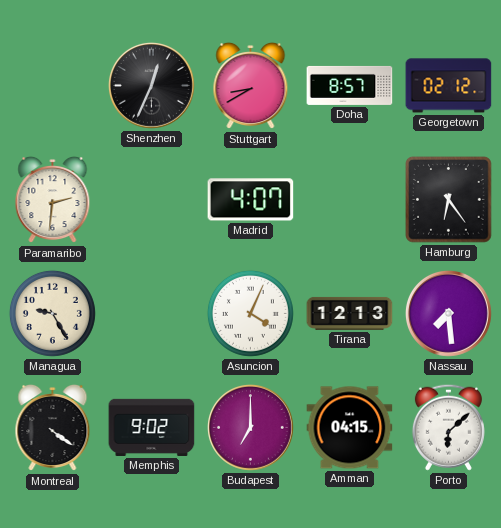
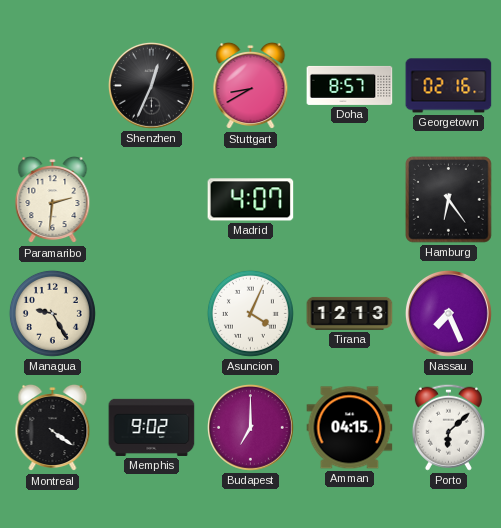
Georgetown: 02:12 -> 02:16 (449, 86)
Nassau: 7:29 -> 7:26 (449, 314)
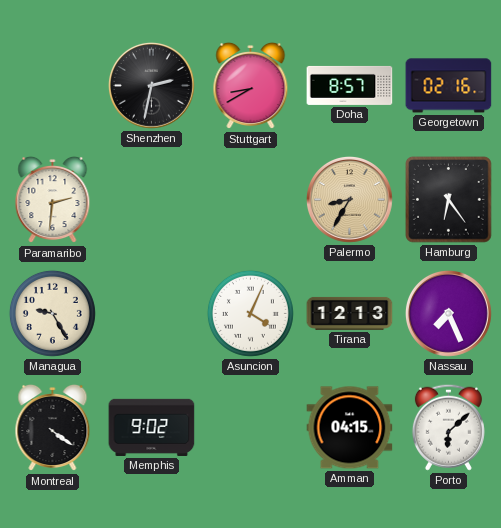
Shenzhen: 12:34 -> 2:32 (152, 86)
Madrid: 4:07 -> none (251, 200)
Palermo: none -> 8:35 (350, 200)
Budapest: 7:00 -> none (251, 428)
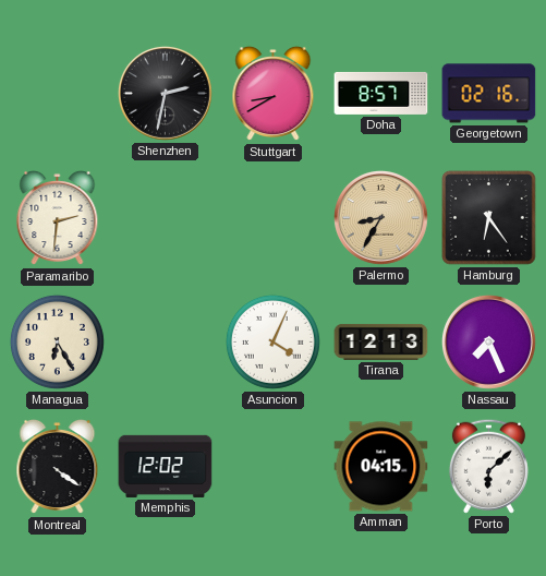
Managua: 9:25 -> 6:25 (57, 341)
Memphis: 9:02 -> 12:02 (166, 466)
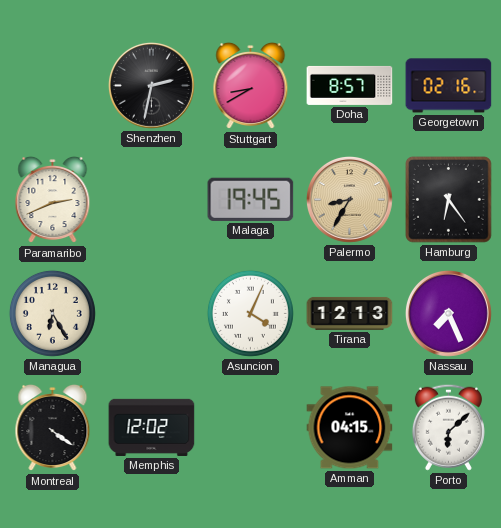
Paramaribo: 2:31 -> 2:41 (53, 200)
Malaga: none -> 19:45 (251, 199)
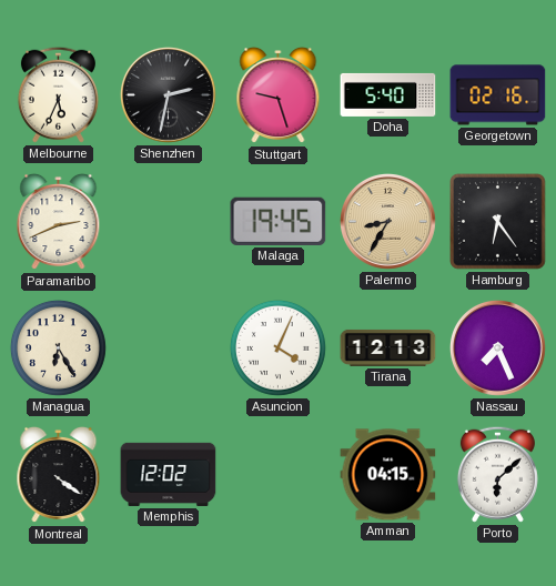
Melbourne: none -> 5:34 (58, 94)
Stuttgart: 8:40 -> 9:27 (279, 95)
Doha: 8:57 -> 5:40 (388, 94)
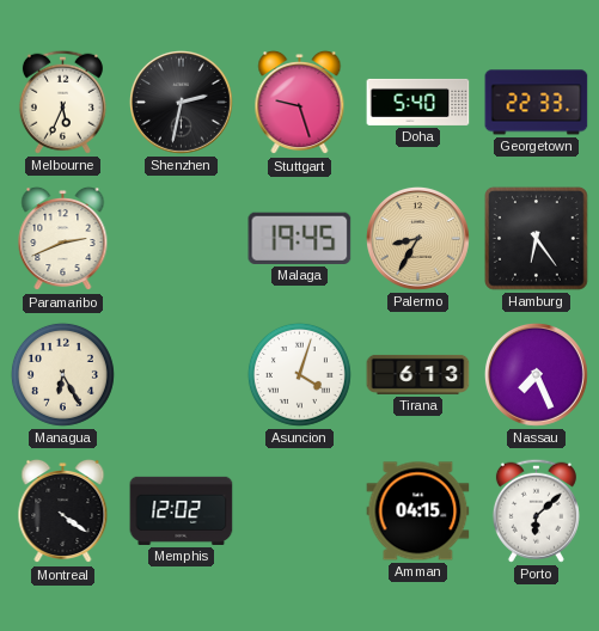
Georgetown: 02:16 -> 22:33 (537, 103)
Asuncion: 4:04 -> 4:03 (299, 374)
Tirana: 12:13 -> 6:13 (418, 374)
